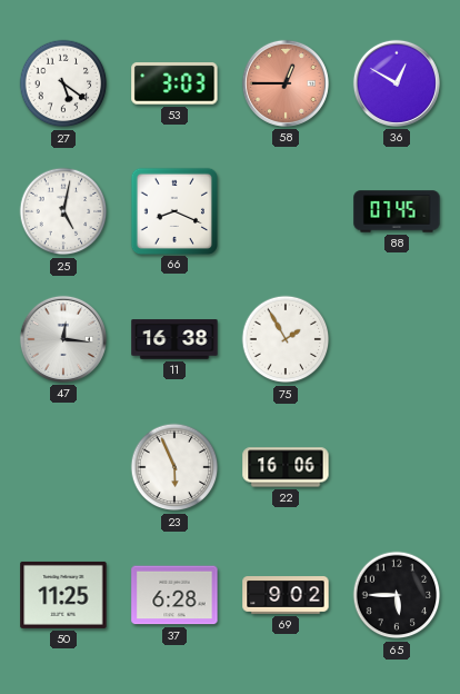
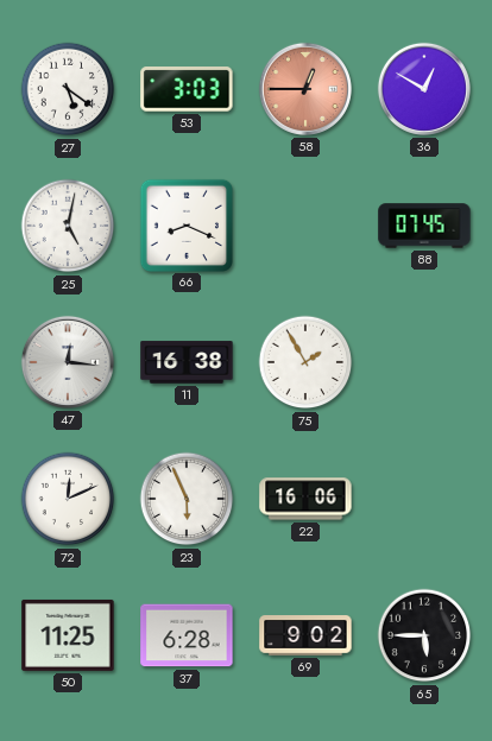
72: none -> 12:11 (68, 499)
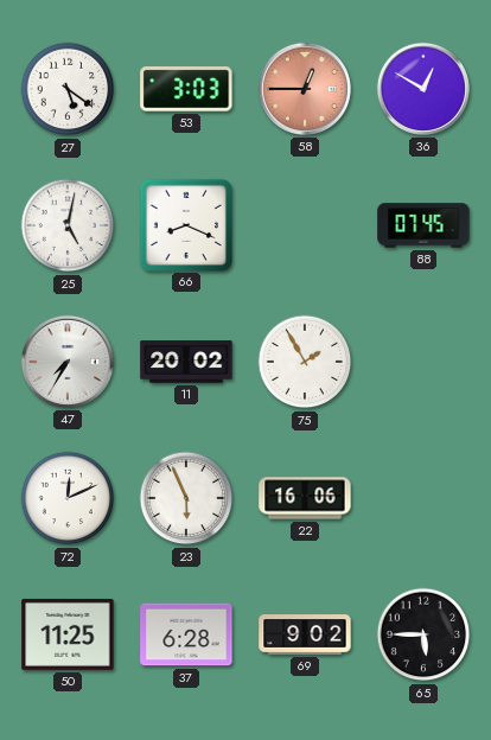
47: 12:16 -> 7:35 (68, 362)
11: 16:38 -> 20:02 (186, 362)
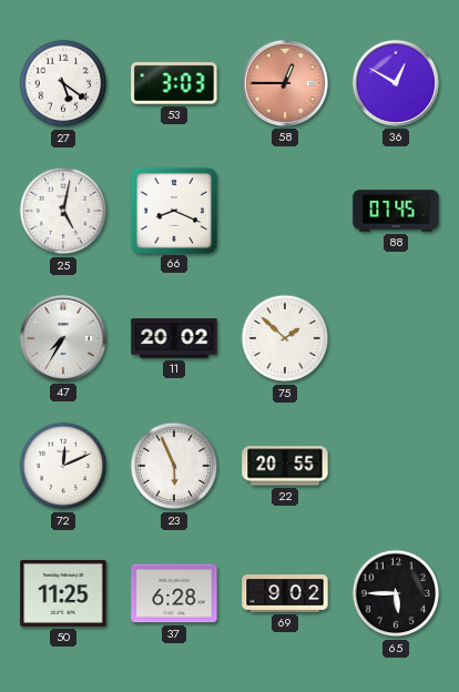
75: 1:55 -> 1:52 (285, 338)
22: 16:06 -> 20:55 (285, 466)
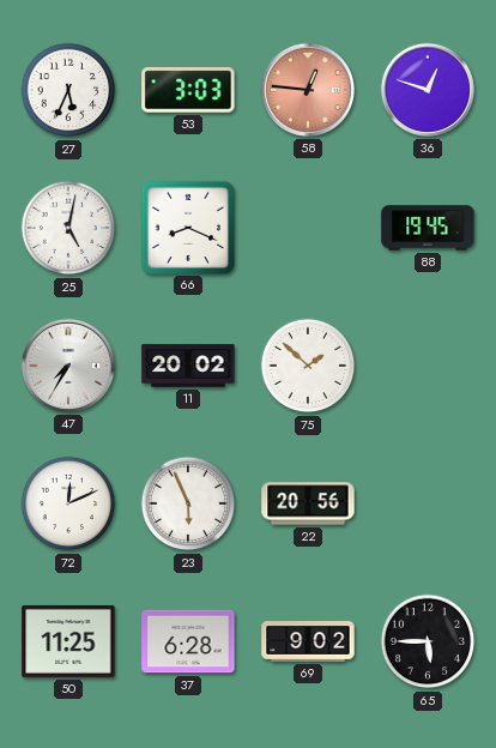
27: 5:21 -> 5:34 (68, 90)
58: 12:45 -> 12:46 (308, 90)
36: 12:50 -> 12:48 (428, 90)
88: 07:45 -> 19:45 (428, 228)
22: 20:55 -> 20:56 (308, 503)
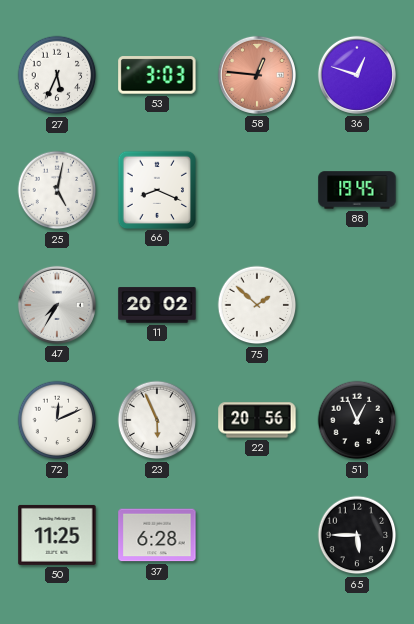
51: none -> 12:56 (357, 420)
69: 9:02 -> none (308, 641)
